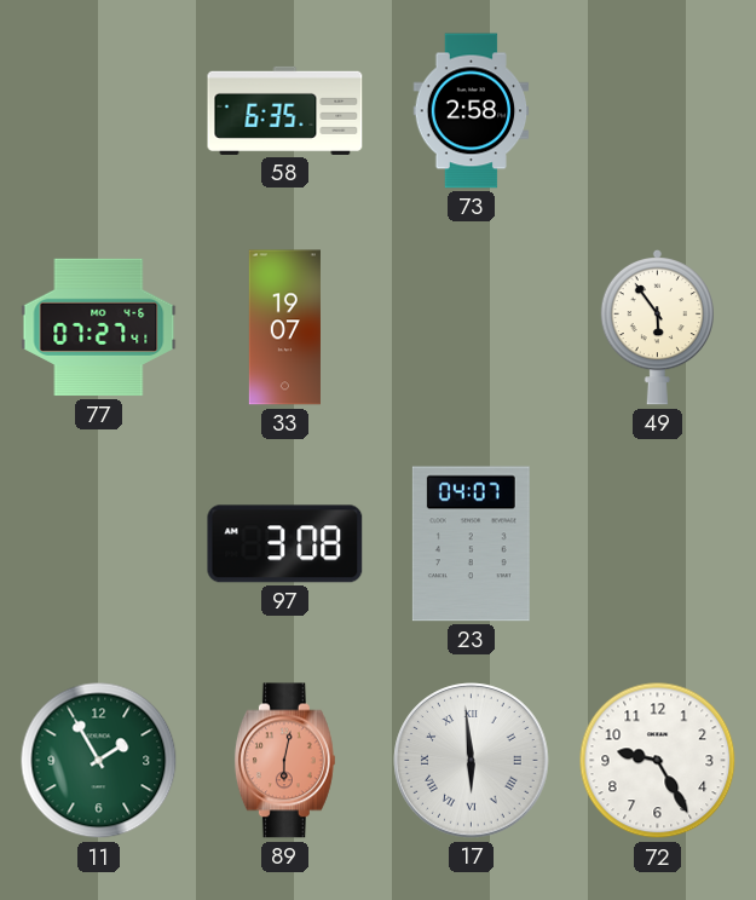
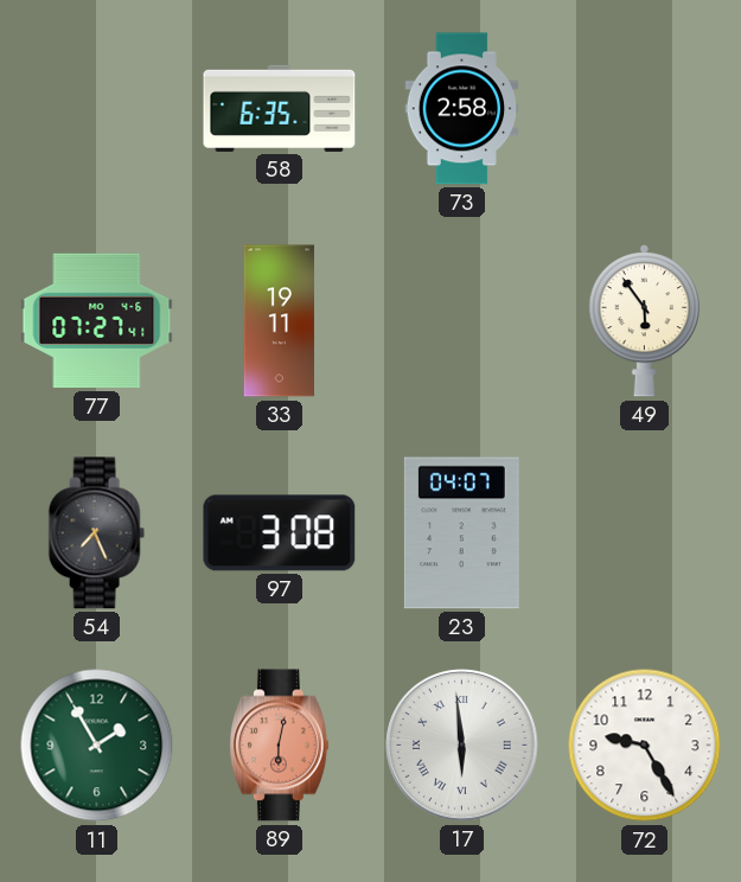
33: 19:07 -> 19:11 (279, 321)
54: none -> 7:26 (96, 533)
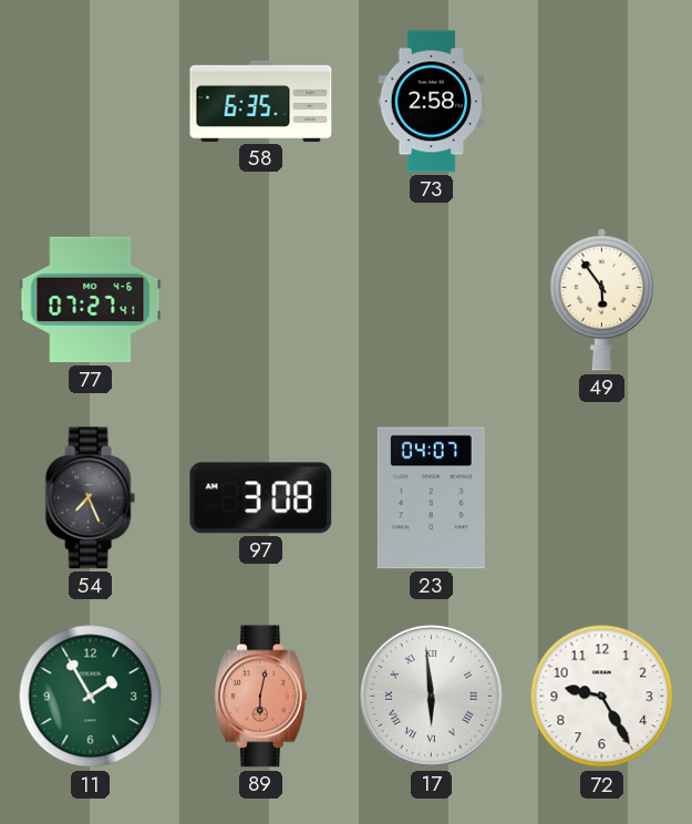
33: 19:11 -> none (279, 321)
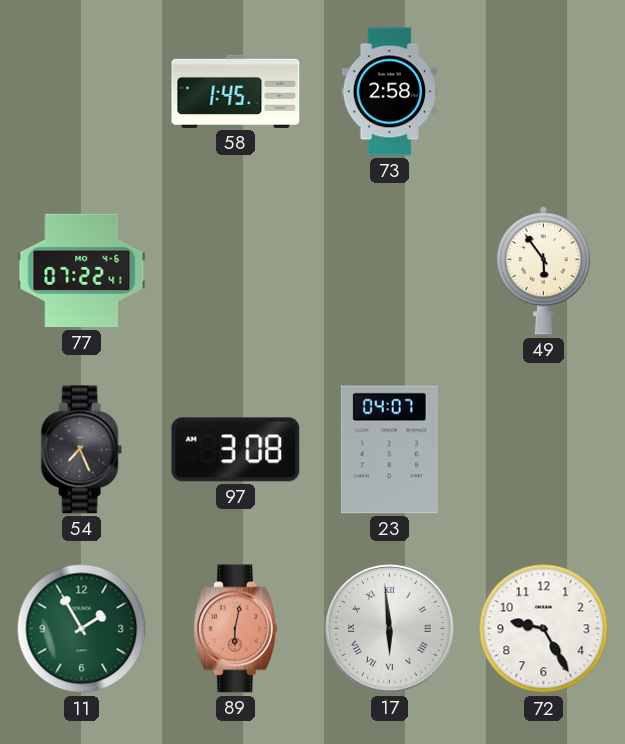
58: 6:35 -> 1:45 (236, 91)
77: 07:27 -> 07:22 (82, 271)
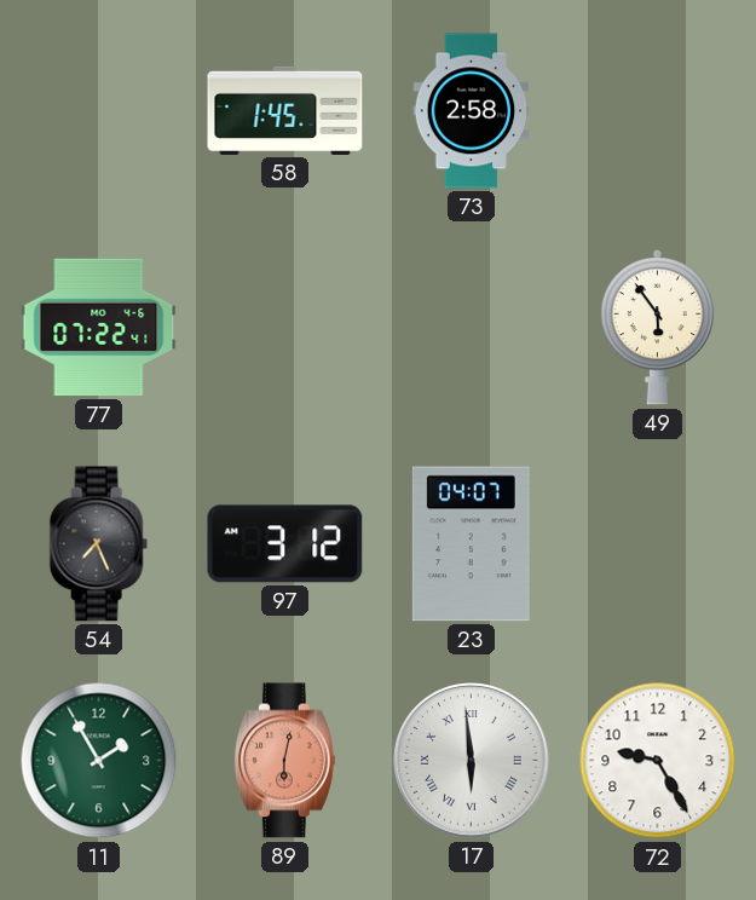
97: 3:08 -> 3:12 (285, 544)
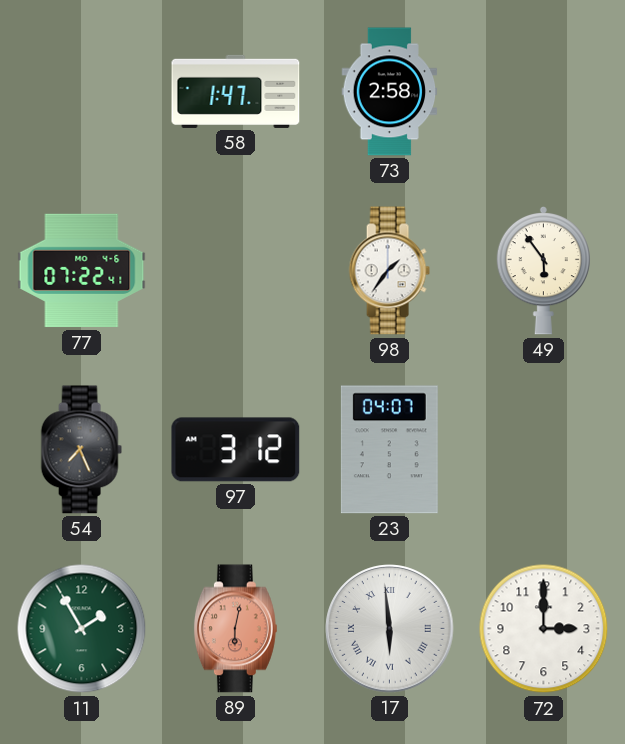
58: 1:45 -> 1:47 (236, 91)
98: none -> 1:36 (389, 271)
72: 9:25 -> 3:00 (544, 629)
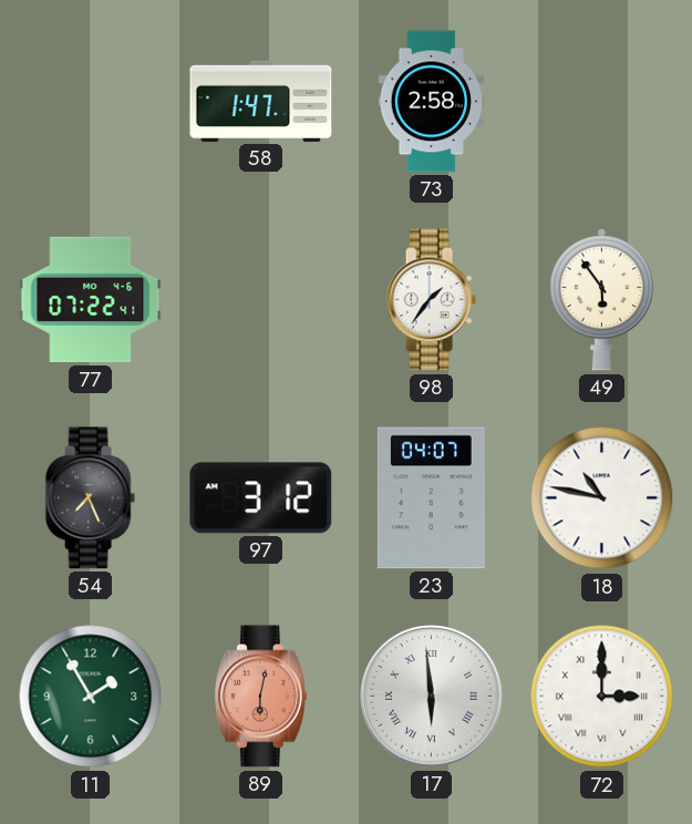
18: none -> 10:47 (602, 498)
72 numerals: Arabic -> Roman (602, 697)
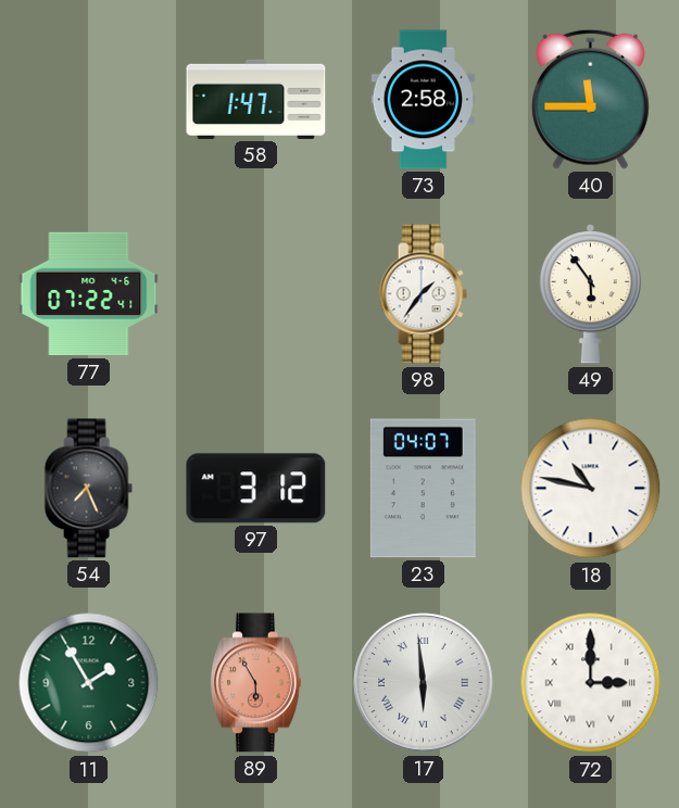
40: none -> 11:45 (590, 99)
89: 6:02 -> 5:55 (255, 683)
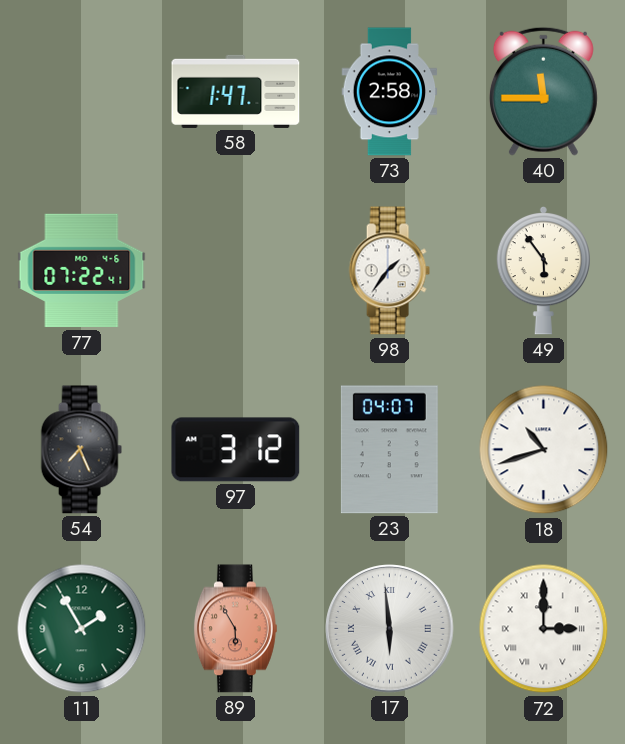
18: 10:47 -> 10:42 (544, 450)
